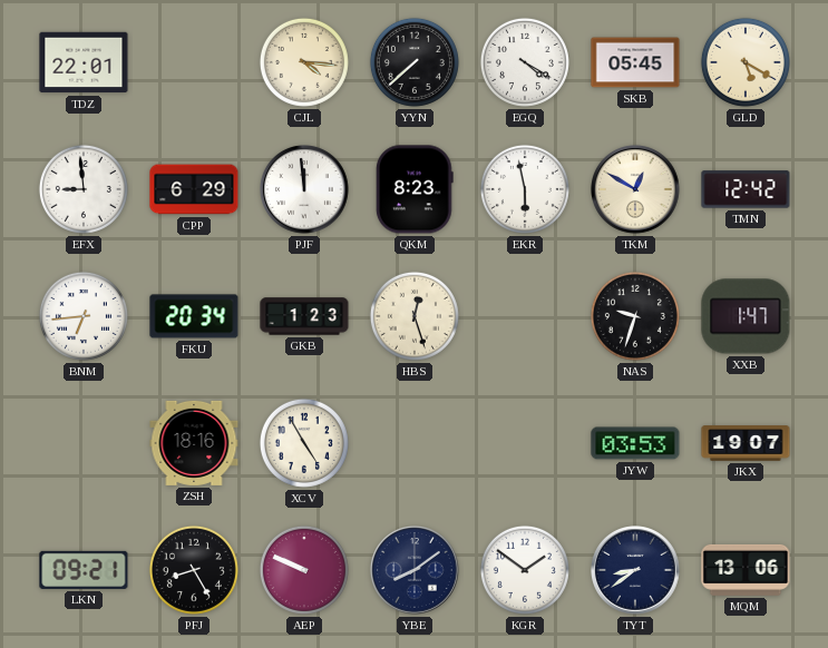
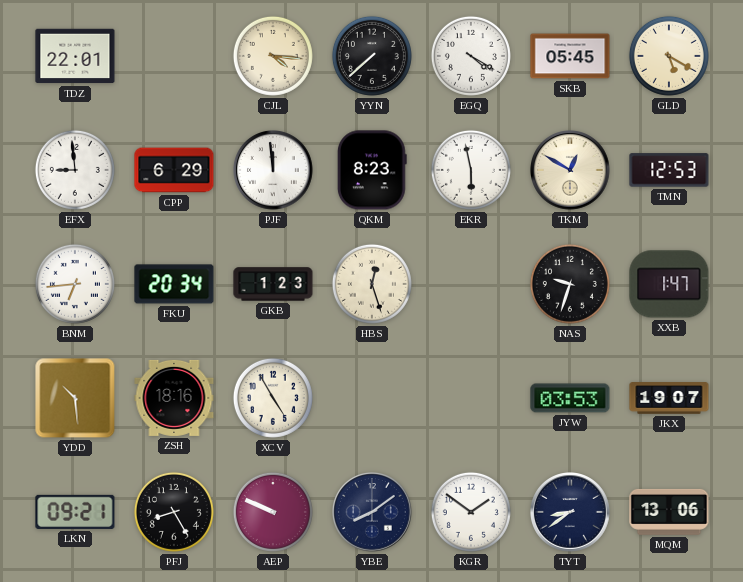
TMN: 12:42 -> 12:53 (669, 170)
YDD: none -> 10:29 (75, 398)
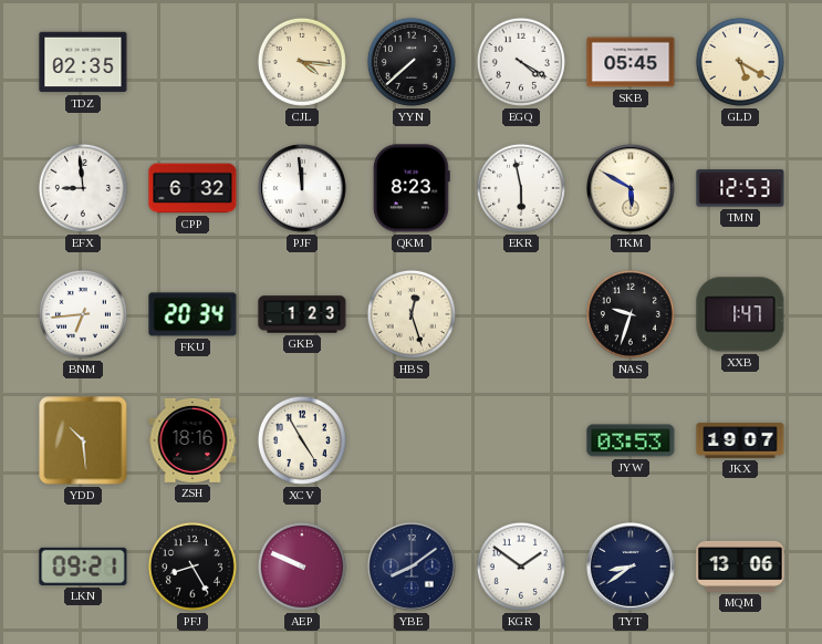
TDZ: 22:01 -> 02:35 (83, 62)
CPP: 6:29 -> 6:32 (193, 188)
TKM: 12:50 -> 5:50 (631, 188)
